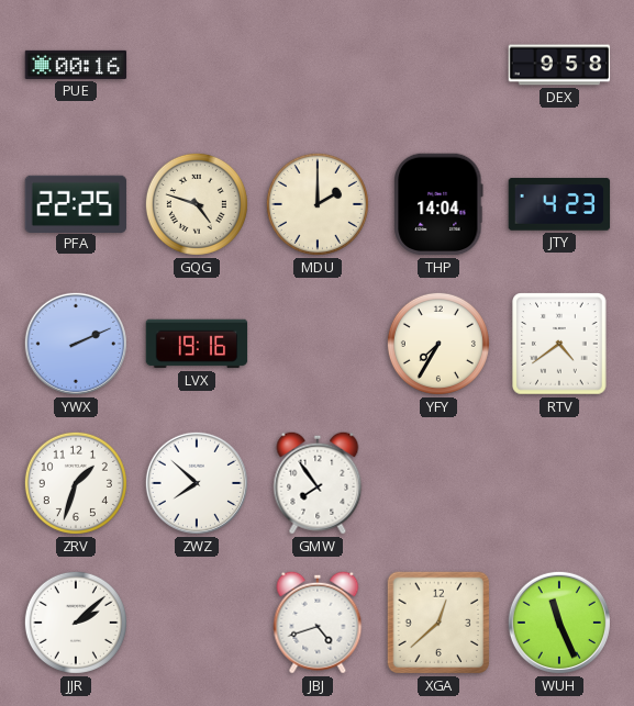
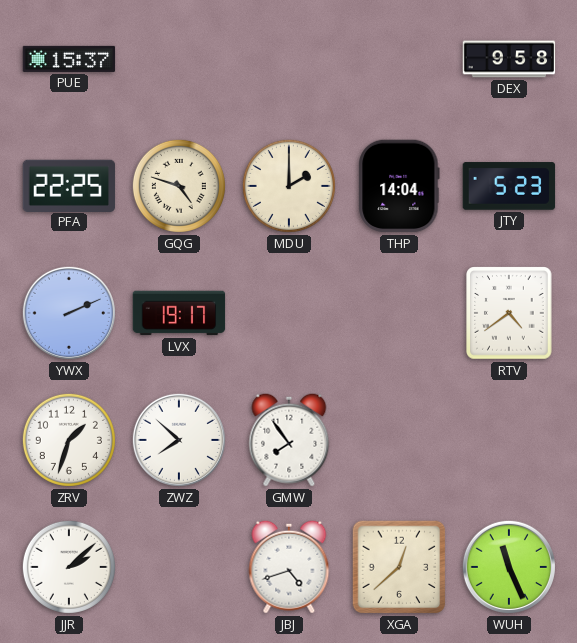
PUE: 00:16 -> 15:37 (69, 59)
JTY: 4:23 -> 5:23 (509, 186)
LVX: 19:16 -> 19:17 (179, 313)
YFY: 7:35 -> none (438, 344)
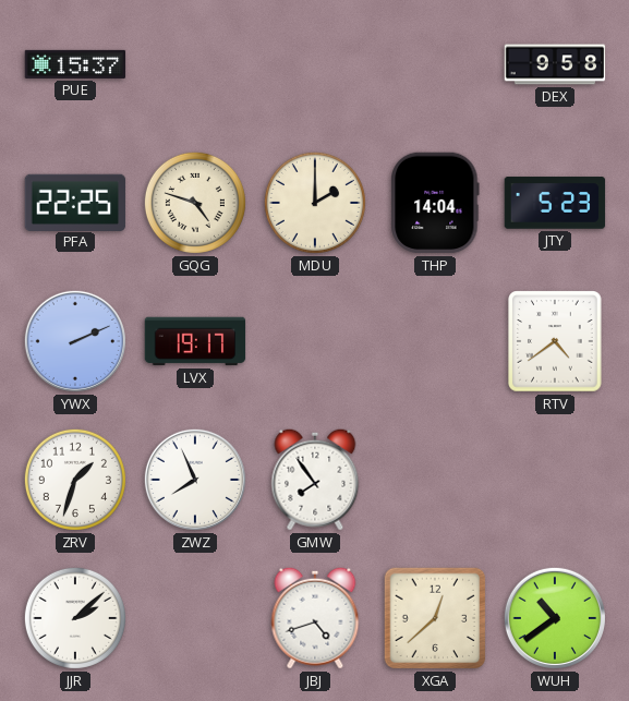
ZWZ: 7:52 -> 7:56 (195, 480)
WUH: 11:26 -> 10:39 (555, 618)
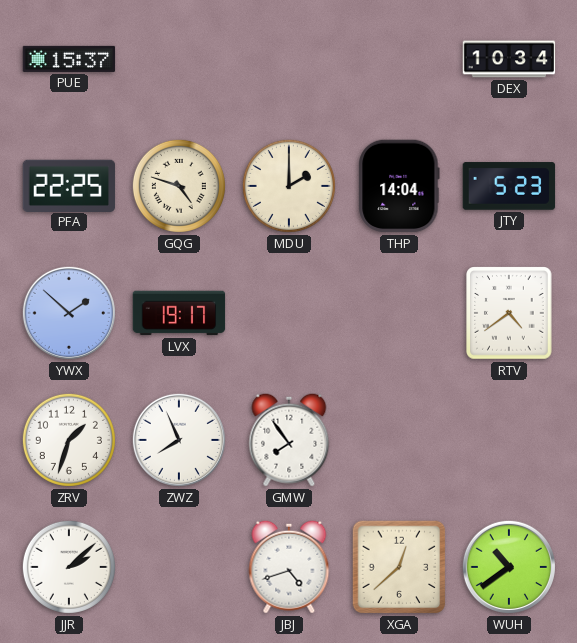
DEX: 9:58 -> 10:34 (509, 59)
YWX: 2:11 -> 1:52 (69, 313)
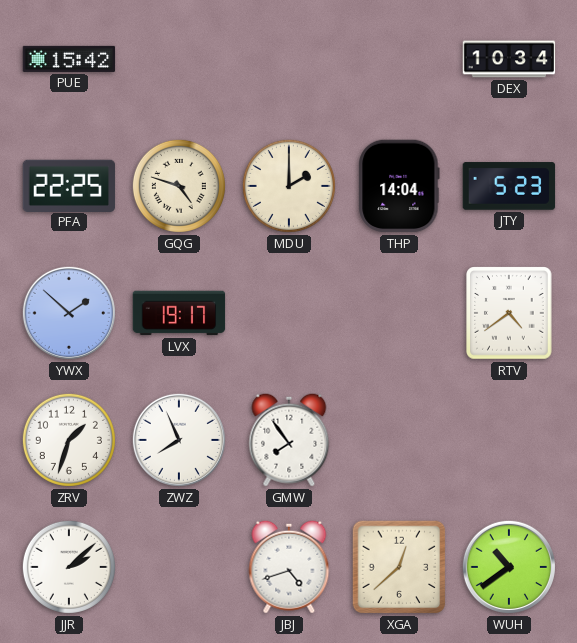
PUE: 15:37 -> 15:42 (69, 59)
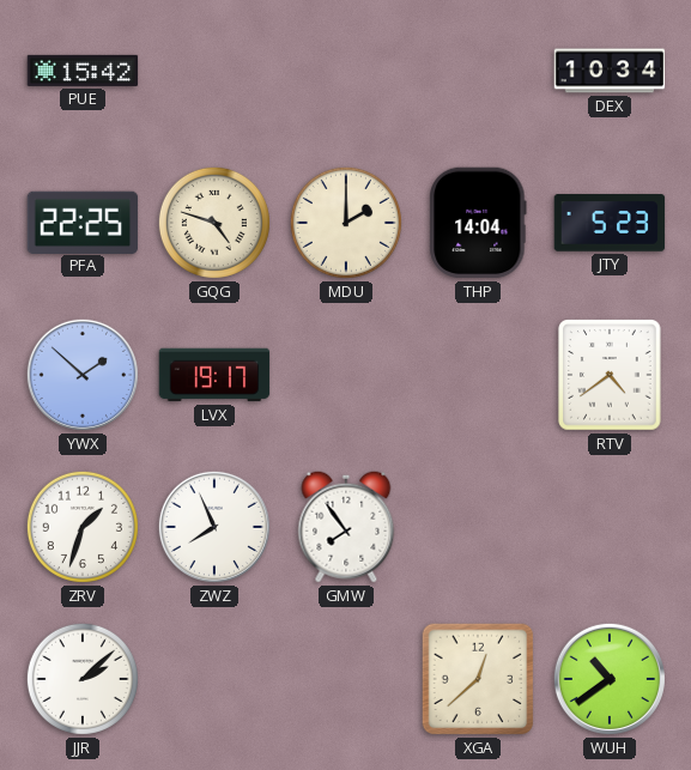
JBJ: 4:42 -> none (289, 567)
